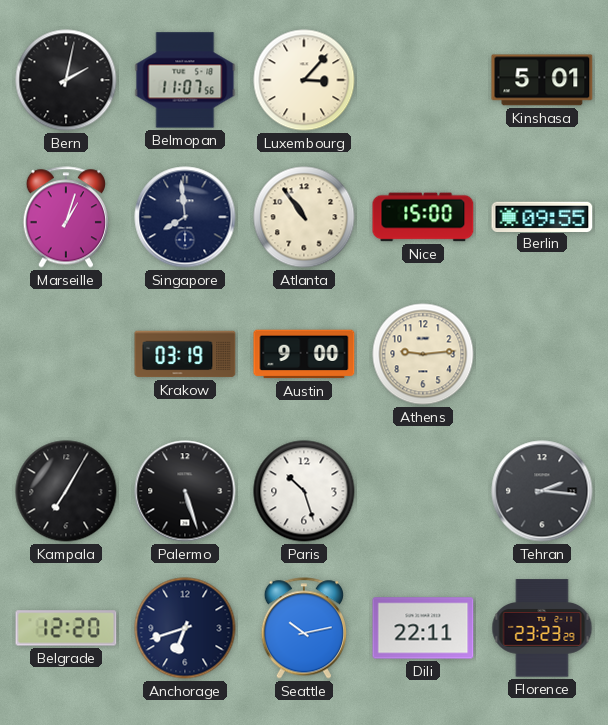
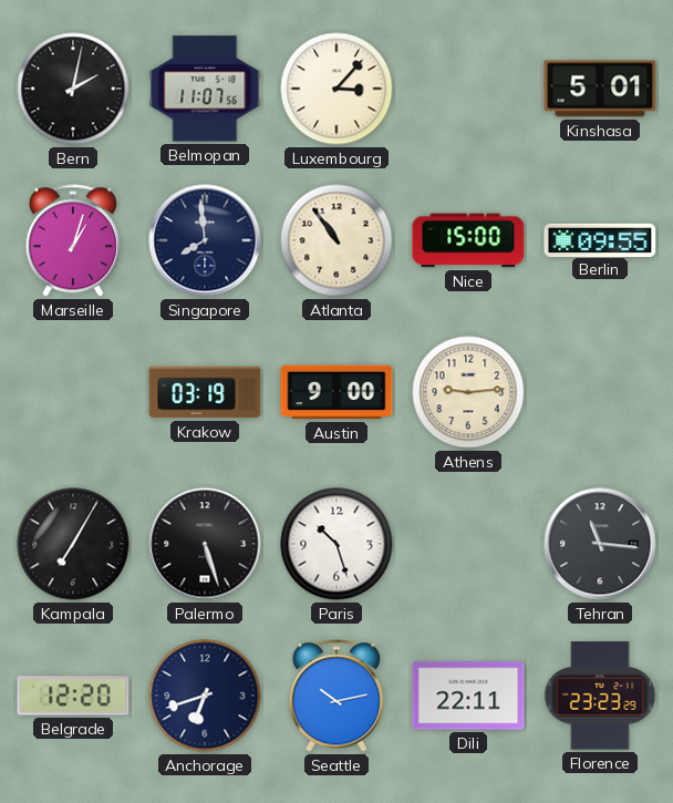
Tehran: 2:16 -> 11:16 (600, 544)
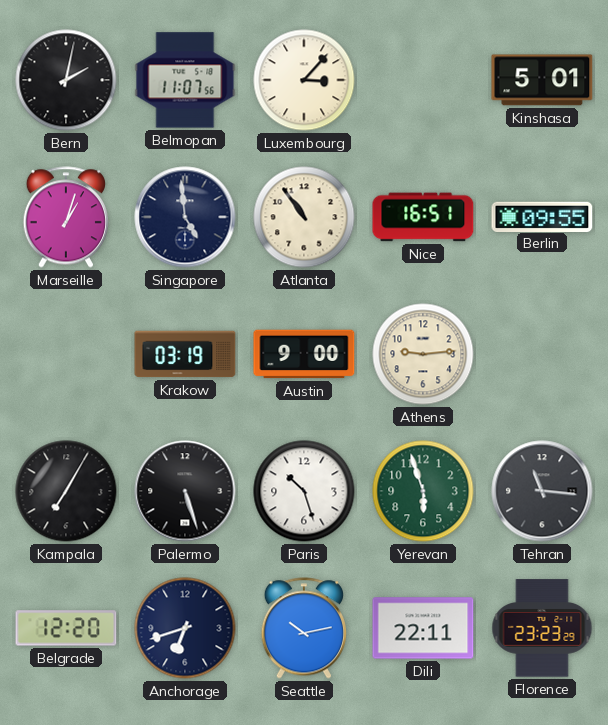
Singapore: 7:59 -> 4:59 (185, 217)
Nice: 15:00 -> 16:51 (423, 217)
Yerevan: none -> 5:57 (423, 491)
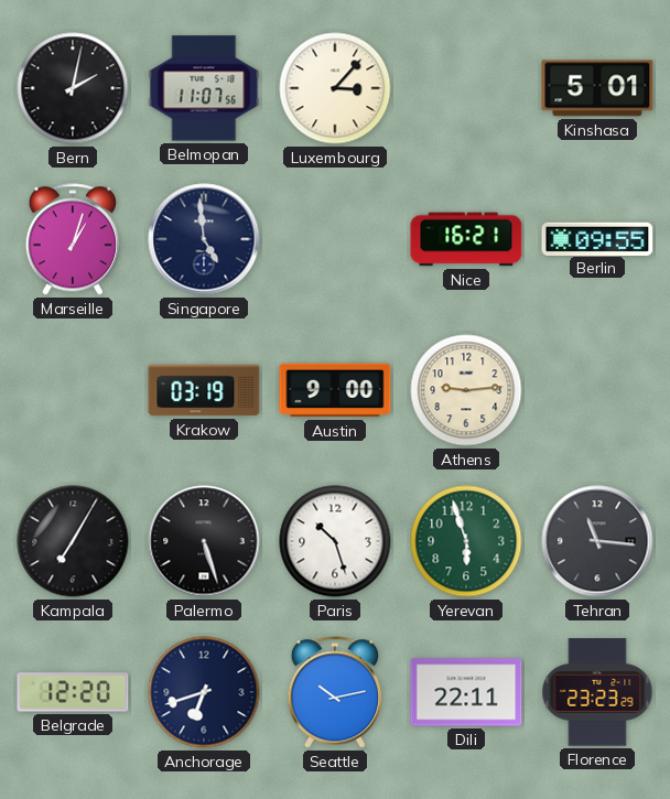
Atlanta: 10:54 -> none (304, 217)
Nice: 16:51 -> 16:21 (466, 239)
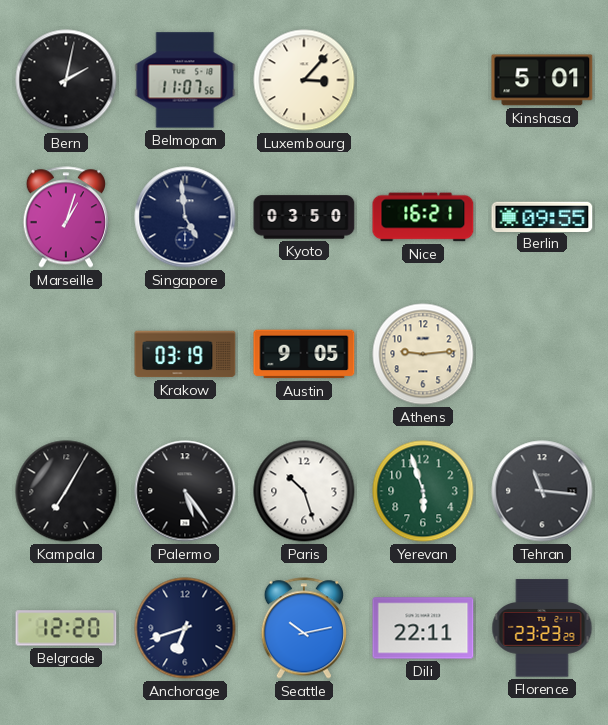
Kyoto: none -> 03:50 (304, 217)
Austin: 9:00 -> 9:05 (304, 354)
Palermo: 5:27 -> 5:24 (185, 491)
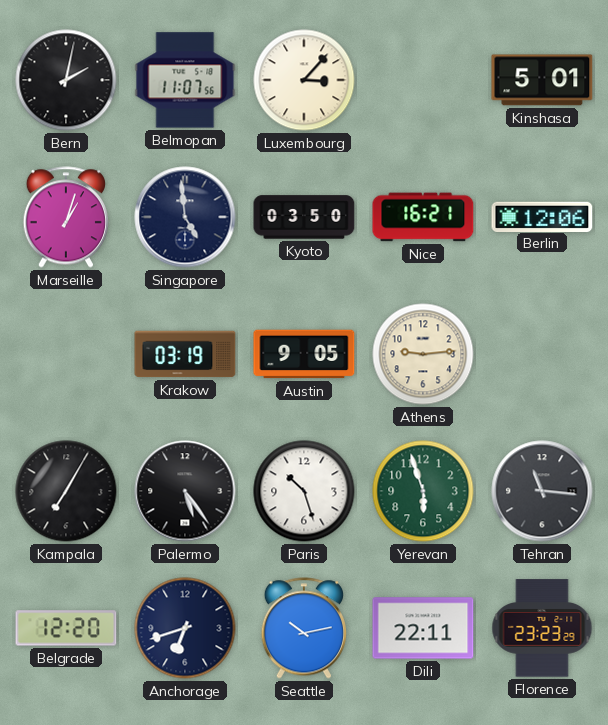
Berlin: 09:55 -> 12:06 (542, 216)
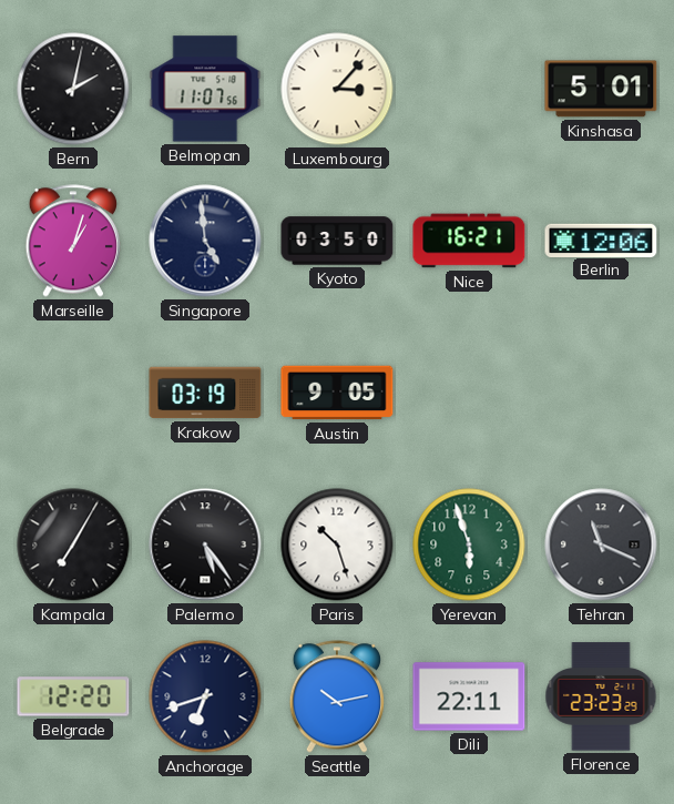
Athens: 9:14 -> none (423, 354)
Tehran: 11:16 -> 11:19 (601, 545)
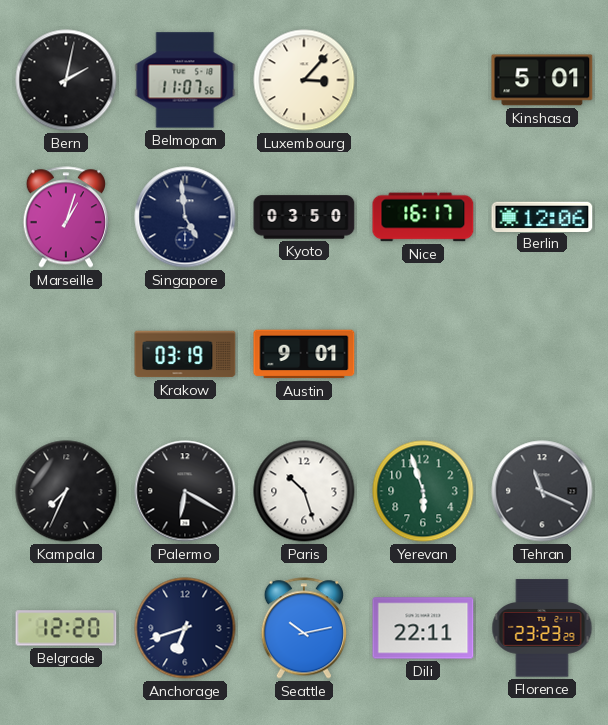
Nice: 16:21 -> 16:17 (423, 217)
Austin: 9:05 -> 9:01 (304, 354)
Kampala: 7:05 -> 7:34 (66, 491)
Palermo: 5:24 -> 6:20 (185, 491)
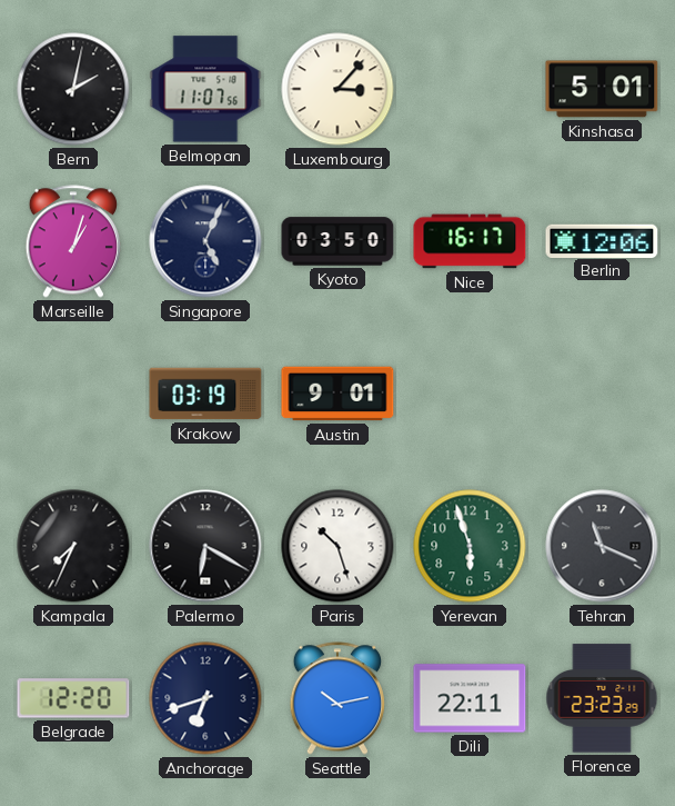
Singapore: 4:59 -> 5:04 (205, 241)
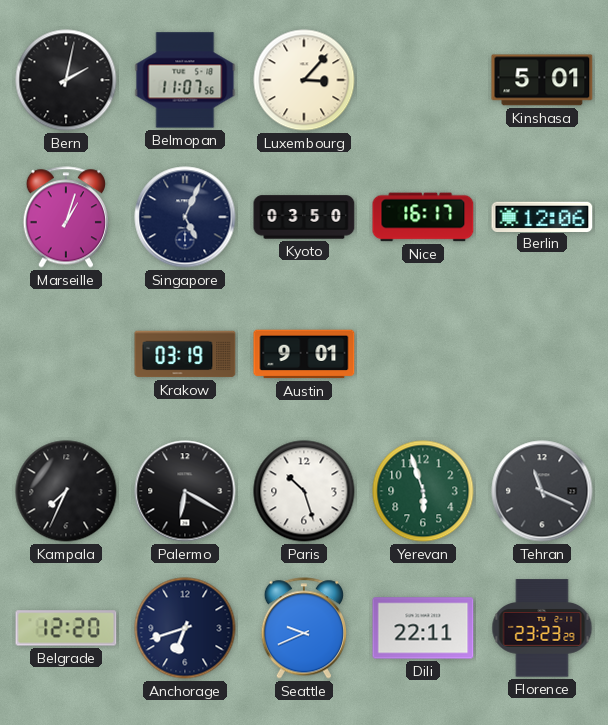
Seattle: 10:13 -> 9:41 (303, 628)
